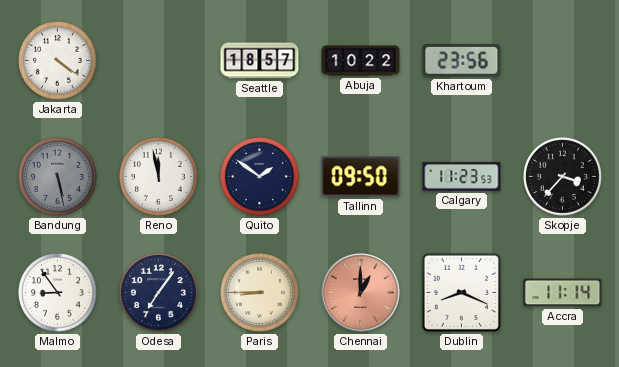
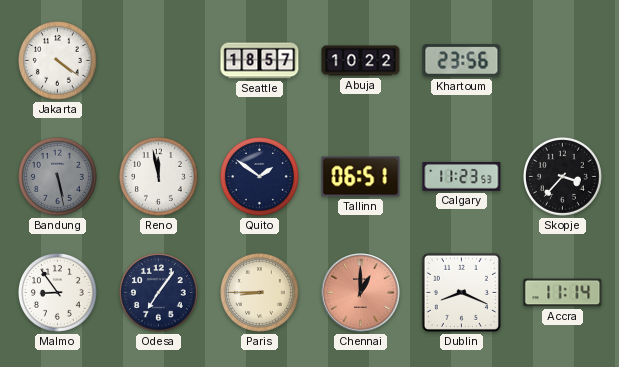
Tallinn: 09:50 -> 06:51 (361, 177)
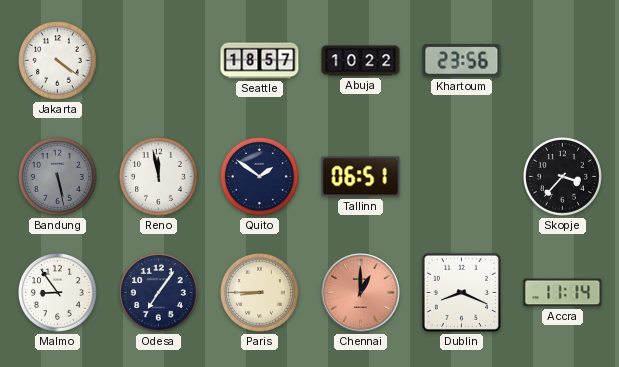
Calgary: 11:23 -> none (462, 176)
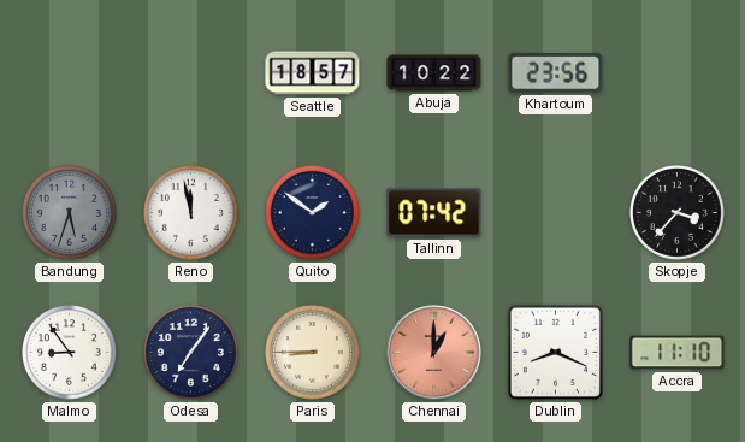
Jakarta: 4:21 -> none (58, 61)
Bandung: 5:28 -> 5:33 (70, 213)
Tallinn: 06:51 -> 07:42 (434, 213)
Accra: 11:14 -> 11:10 (678, 353)
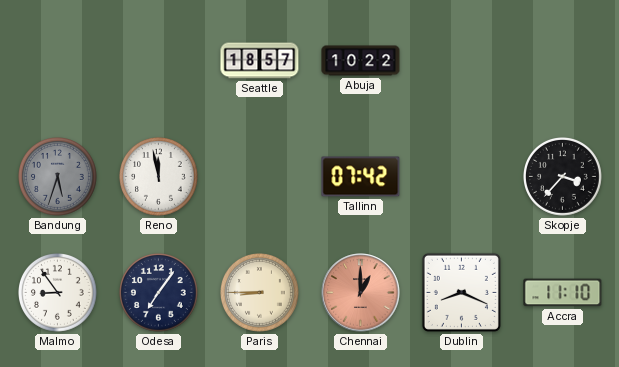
Khartoum: 23:56 -> none (556, 73)
Quito: 1:51 -> none (313, 213)
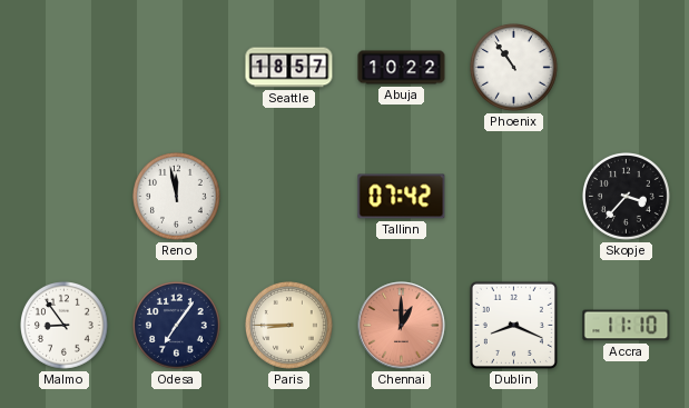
Phoenix: none -> 10:54 (514, 68)
Bandung: 5:33 -> none (58, 177)
